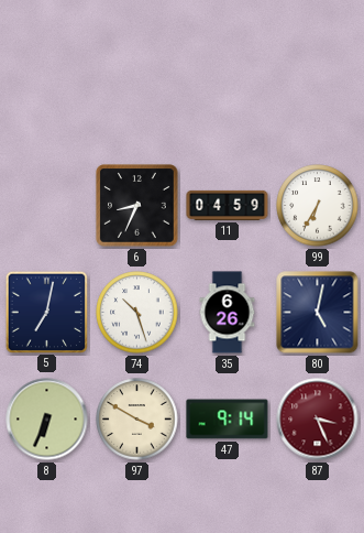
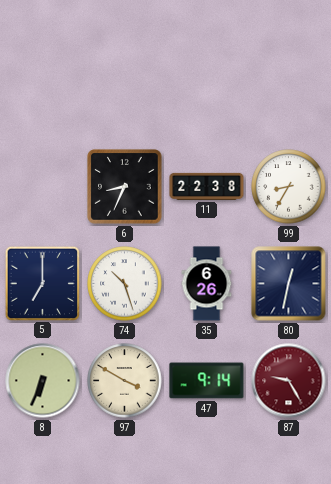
11: 04:59 -> 22:38 (207, 186)
99: 6:35 -> 8:35 (289, 187)
5: 7:02 -> 7:00 (42, 283)
80: 5:02 -> 12:32 (289, 284)
87: 3:26 -> 9:25 (289, 381)
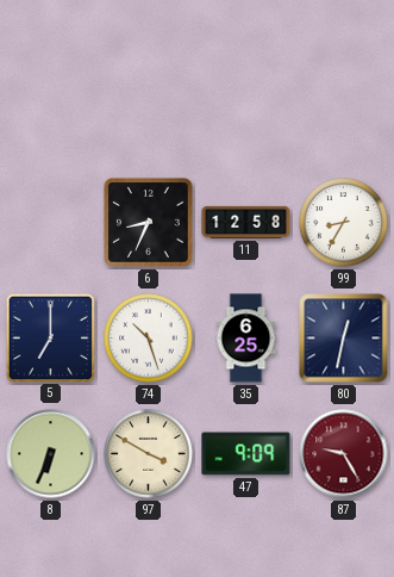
11: 22:38 -> 12:58 (246, 222)
35: 6:26 -> 6:25 (246, 339)
47: 9:14 -> 9:09 (246, 454)
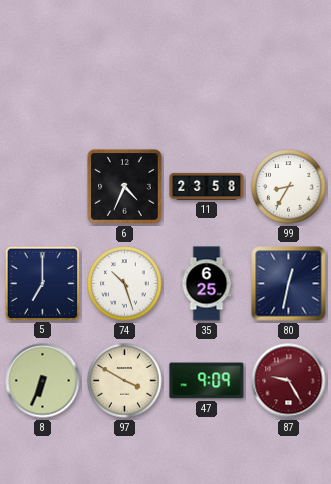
6: 8:34 -> 4:34 (125, 187)
11: 12:58 -> 23:58 (207, 186)
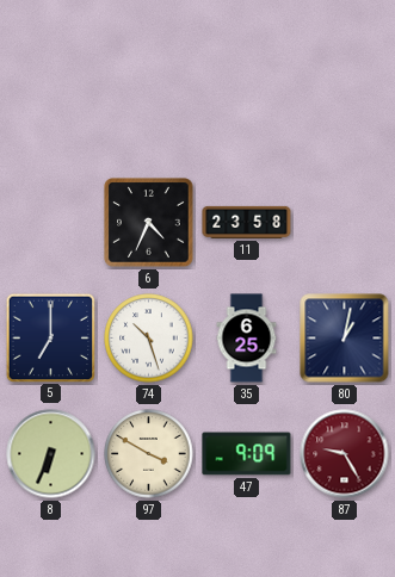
99: 8:35 -> none (289, 187)
80: 12:32 -> 1:02 (345, 339)
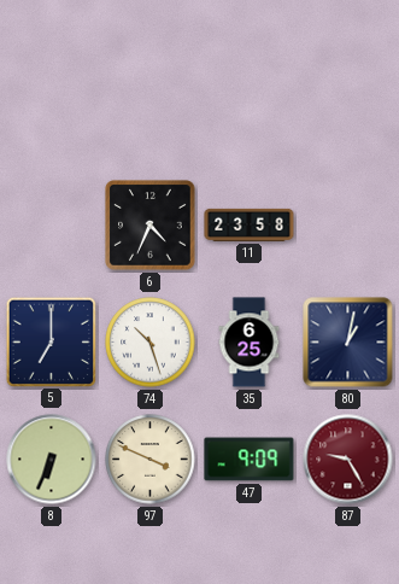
97: 3:50 -> 3:49 (151, 460)
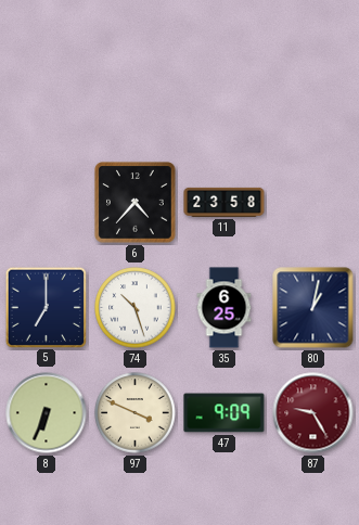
6: 4:34 -> 4:37 (136, 203)
